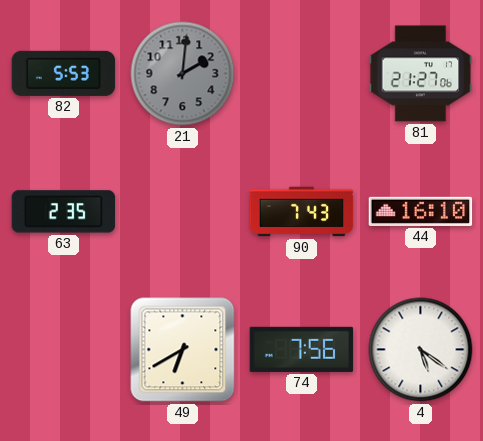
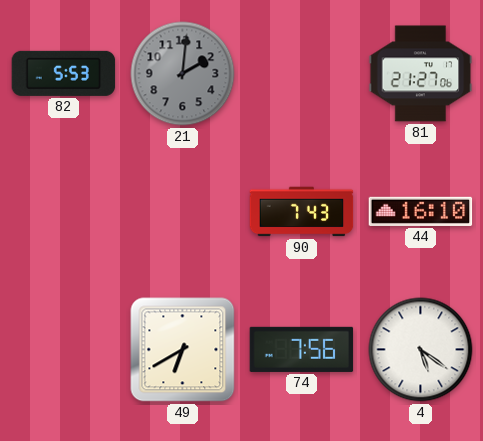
63: 2:35 -> none (64, 212)
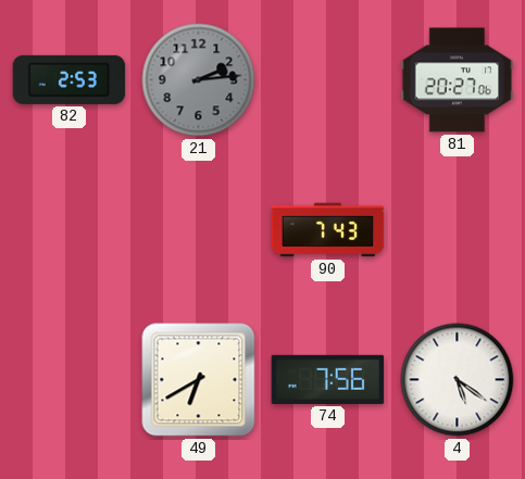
82: 5:53 -> 2:53 (70, 79)
21: 2:01 -> 2:14 (199, 80)
81: 21:27 -> 20:27 (458, 80)
44: 16:10 -> none (421, 211)
